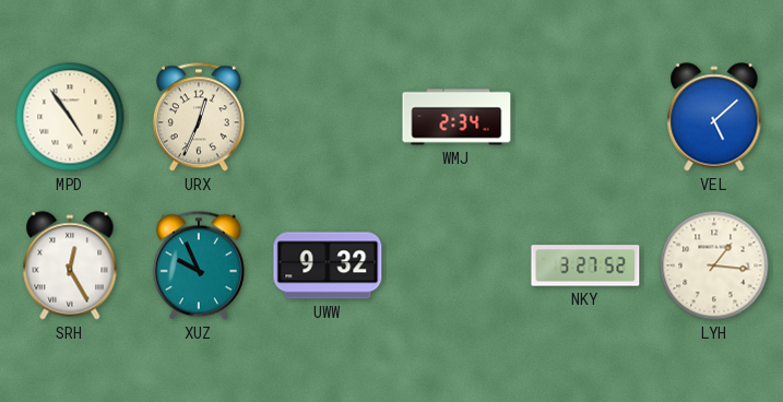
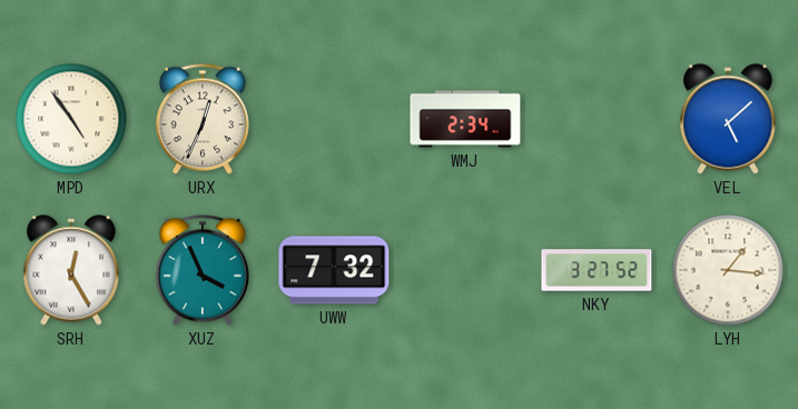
XUZ: 9:56 -> 3:56 (203, 270)
UWW: 9:32 -> 7:32 (334, 270)
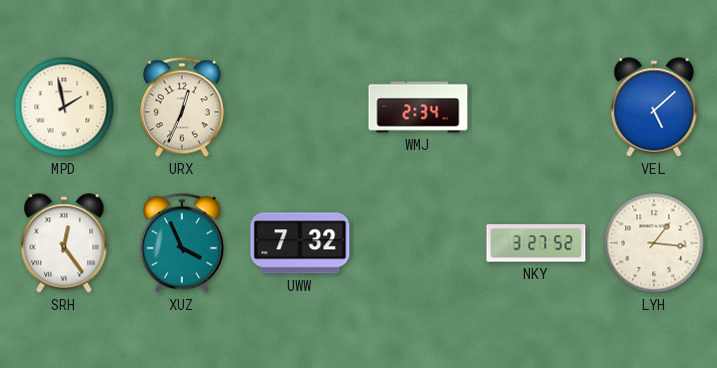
MPD: 4:54 -> 1:58 (64, 107)
SRH: 12:25 -> 12:24 (64, 243)
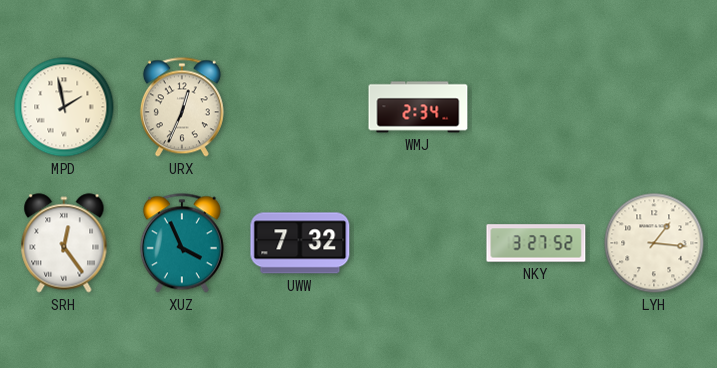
VEL: 5:08 -> none (654, 107)
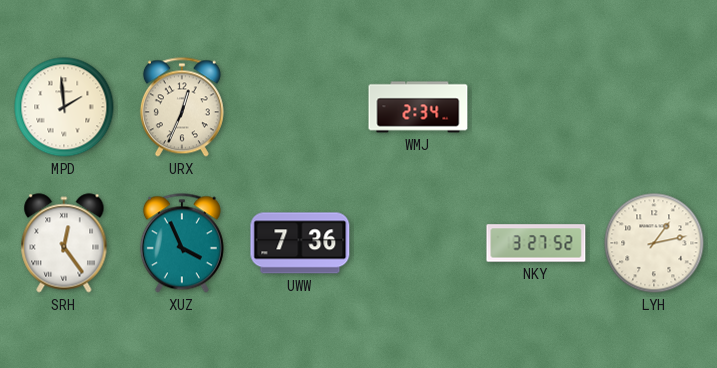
MPD: 1:58 -> 1:59 (64, 107)
UWW: 7:32 -> 7:36 (300, 243)
LYH: 1:16 -> 1:13 (654, 243)
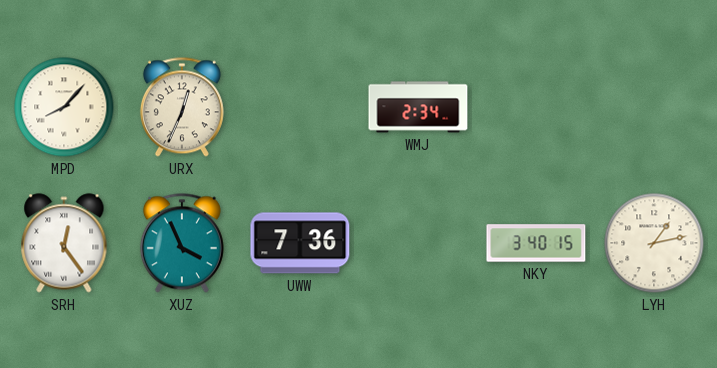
MPD: 1:59 -> 8:07 (64, 107)
NKY: 3:27 -> 3:40 (536, 243)
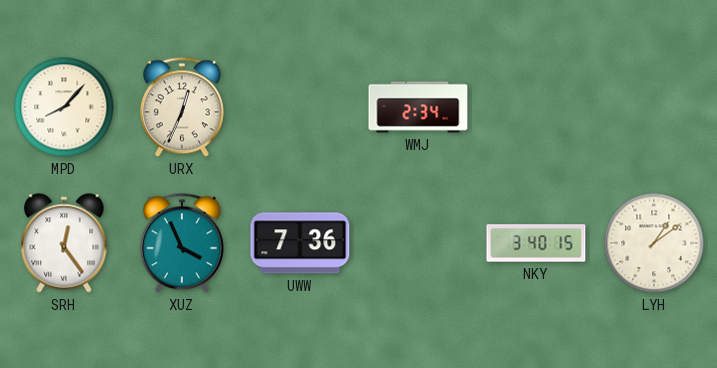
LYH: 1:13 -> 1:09 (654, 243)
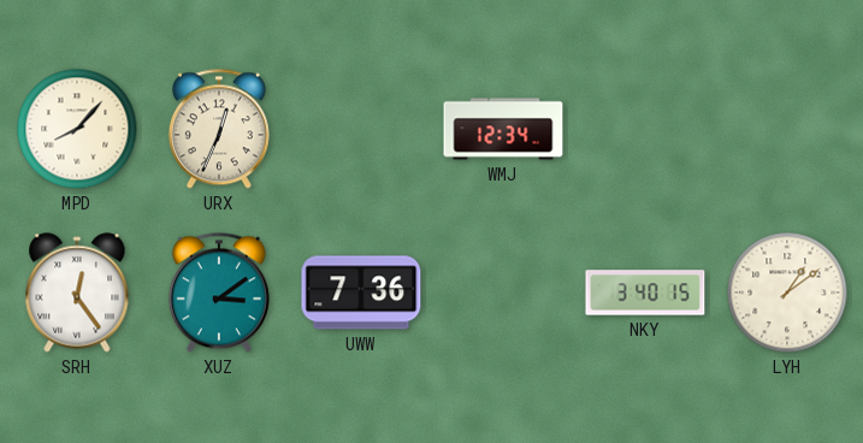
WMJ: 2:34 -> 12:34 (503, 129)
XUZ: 3:56 -> 3:09 (219, 293)
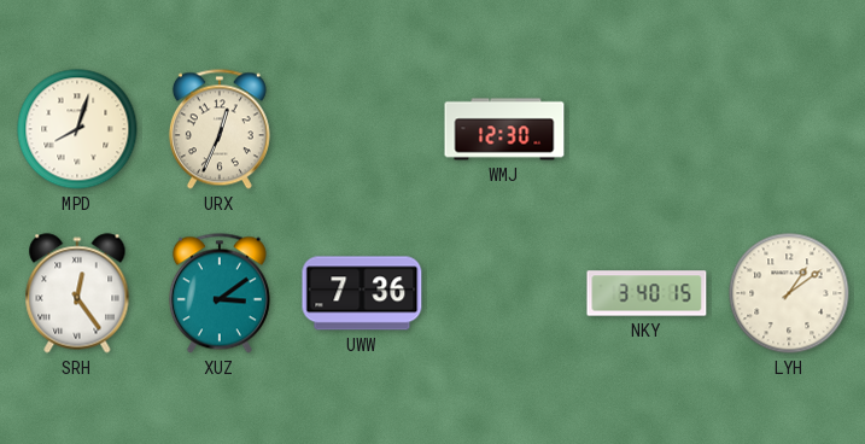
MPD: 8:07 -> 8:03 (77, 129)
WMJ: 12:34 -> 12:30 (504, 129)
